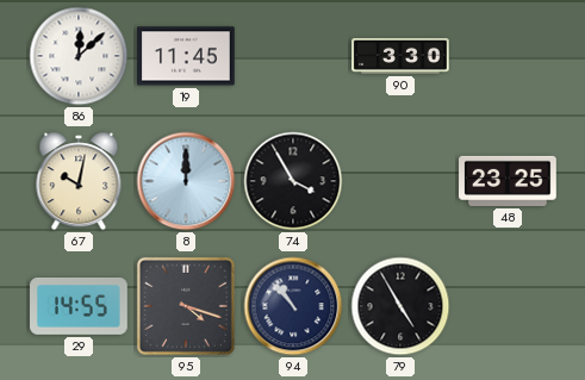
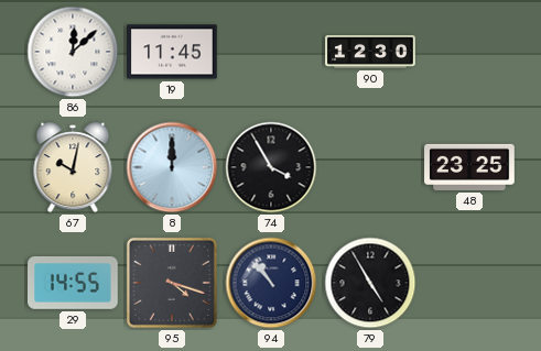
90: 3:30 -> 12:30 (370, 52)
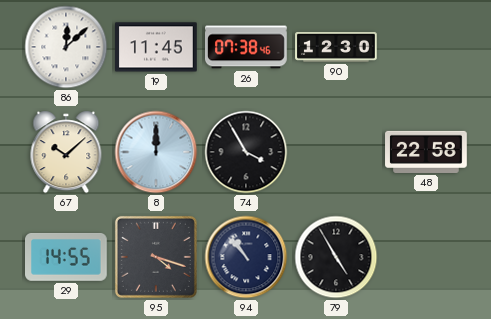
26: none -> 07:38 (246, 47)
67: 10:02 -> 10:08 (66, 152)
48: 23:25 -> 22:58 (426, 152)
